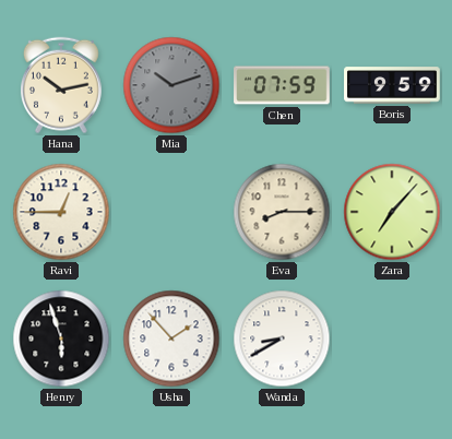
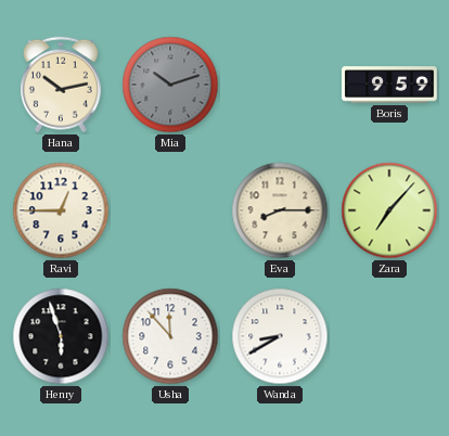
Chen: 07:59 -> none (282, 85)
Usha: 1:53 -> 11:53 (170, 336)
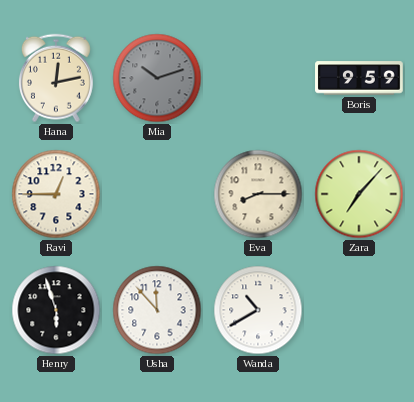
Hana: 10:13 -> 12:13 (56, 78)
Wanda: 8:40 -> 10:40 (258, 310)
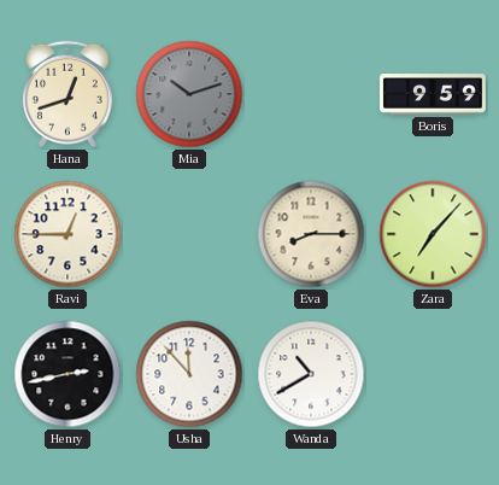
Hana: 12:13 -> 12:42 (67, 94)
Henry: 5:57 -> 2:43 (67, 374)
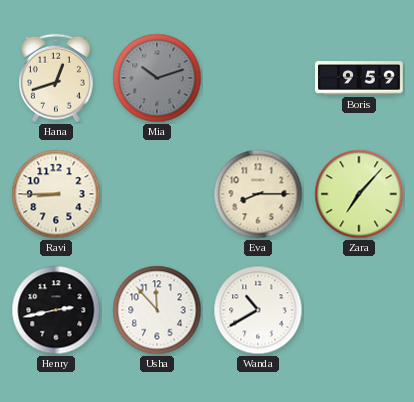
Ravi: 12:45 -> 8:45 (56, 194)
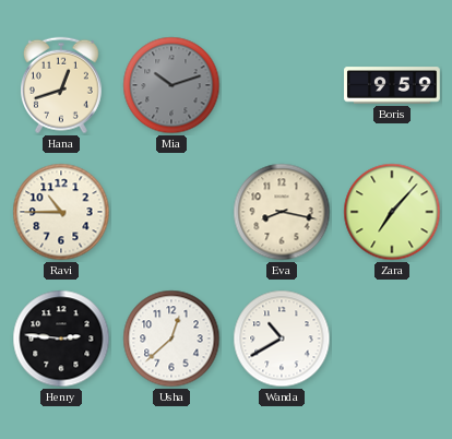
Ravi: 8:45 -> 10:45 (61, 212)
Eva: 8:15 -> 8:17 (282, 212)
Henry: 2:43 -> 2:46 (61, 339)
Usha: 11:53 -> 12:38 (171, 339)
